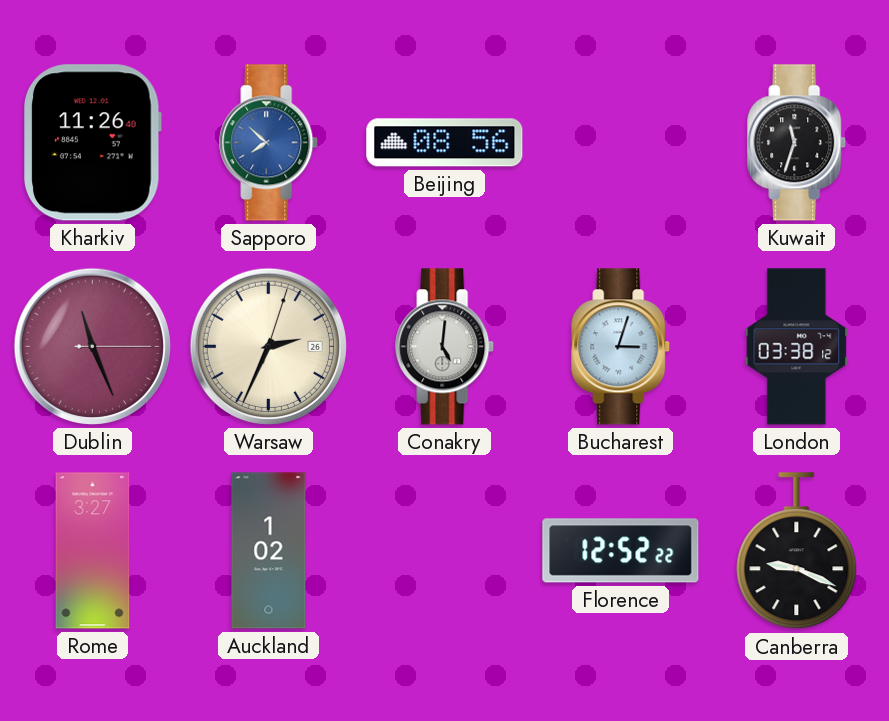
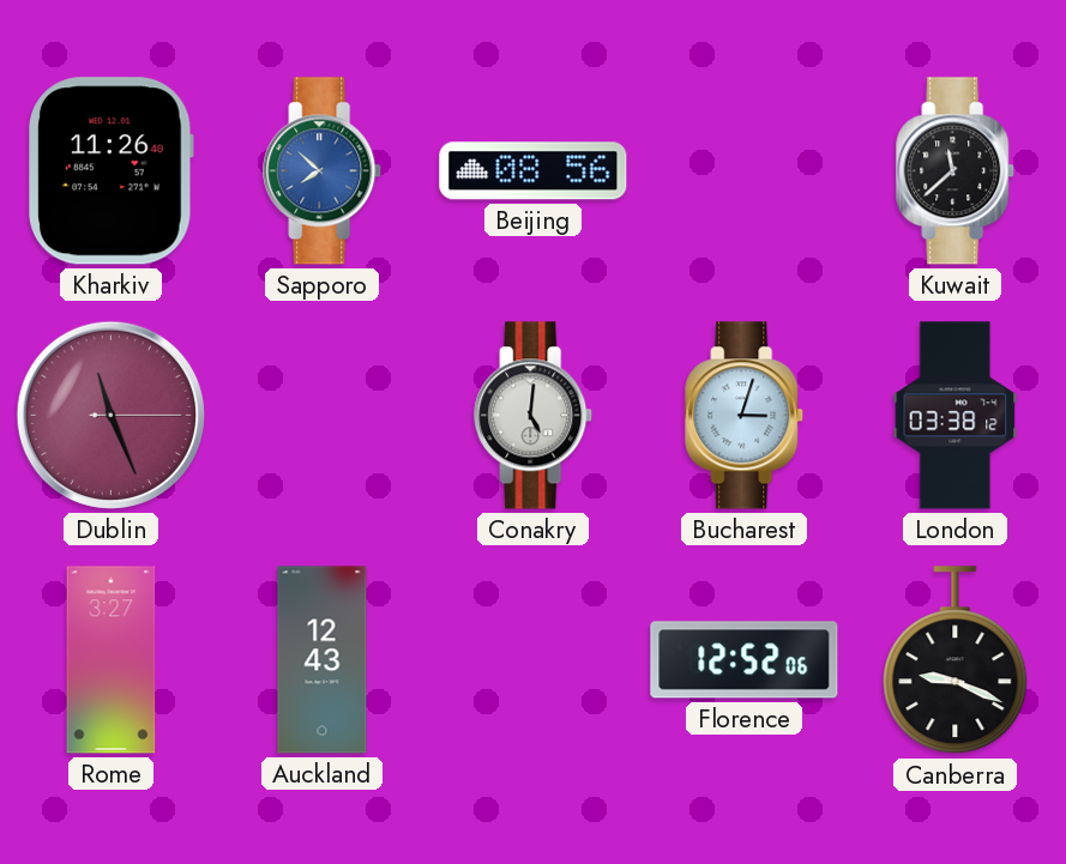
Kuwait: 11:33 -> 11:38 (956, 171)
Warsaw: 2:34 -> none (268, 346)
Auckland: 1:02 -> 12:43 (323, 660)
Florence: 12:52:22 -> 12:52:06 (745, 660)
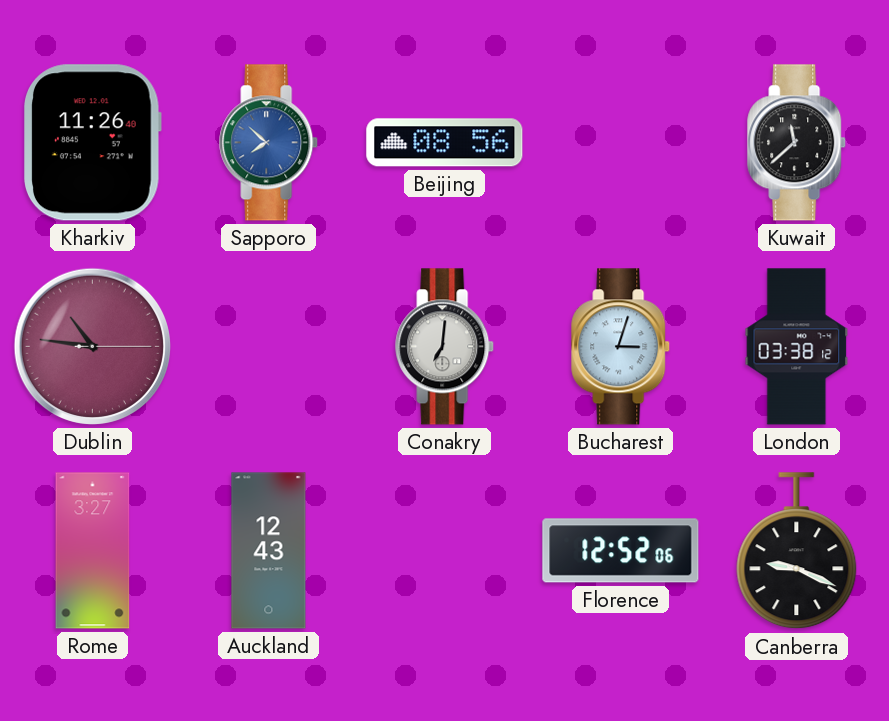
Dublin: 11:26 -> 10:46 (92, 346)
Conakry: 5:01 -> 7:01 (445, 347)
